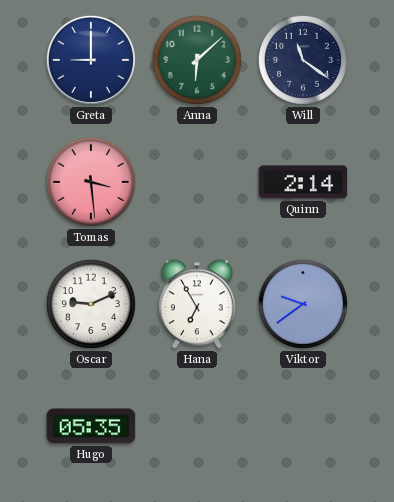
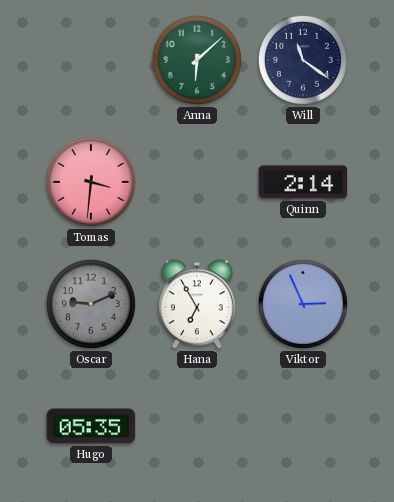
Greta: 9:00 -> none (91, 60)
Tomas: 3:29 -> 3:31 (91, 182)
Oscar dial: white -> grey (91, 304)
Viktor: 9:39 -> 2:56 (303, 304)
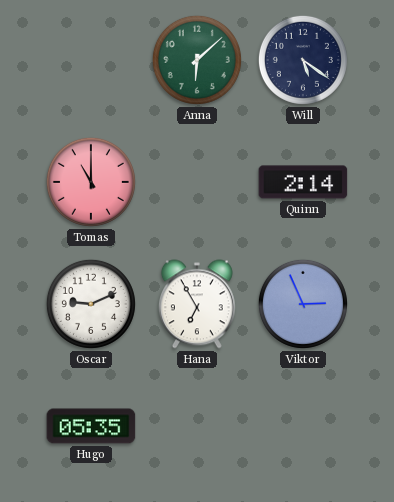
Will: 11:21 -> 5:21 (303, 60)
Tomas: 3:31 -> 11:00 (91, 182)
Oscar dial: grey -> white (91, 304)
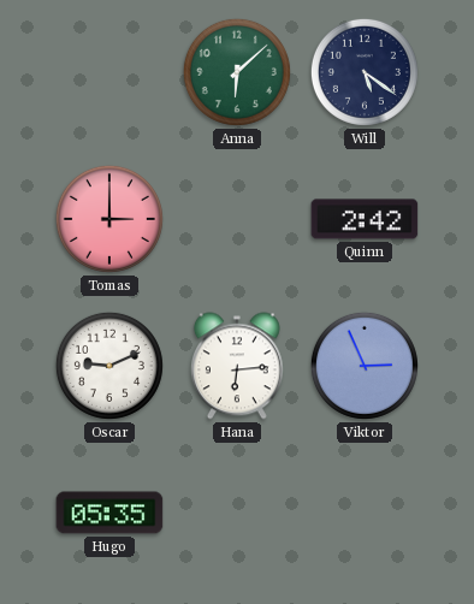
Tomas: 11:00 -> 3:00 (109, 219)
Quinn: 2:14 -> 2:42 (365, 219)
Hana: 6:55 -> 6:14 (237, 366)
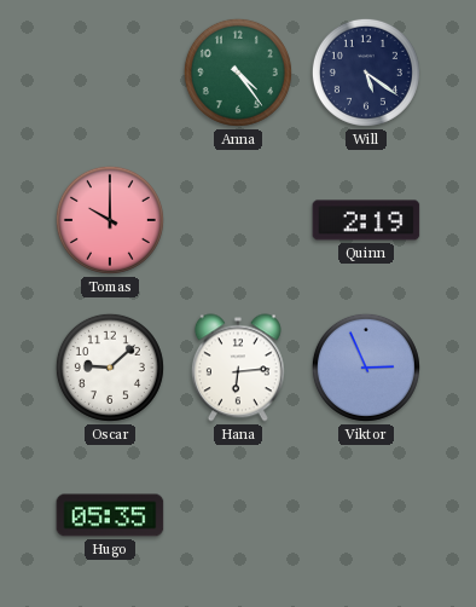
Anna: 6:08 -> 4:24 (238, 73)
Tomas: 3:00 -> 10:00 (110, 220)
Quinn: 2:42 -> 2:19 (366, 220)
Oscar: 9:11 -> 9:08 (110, 368)
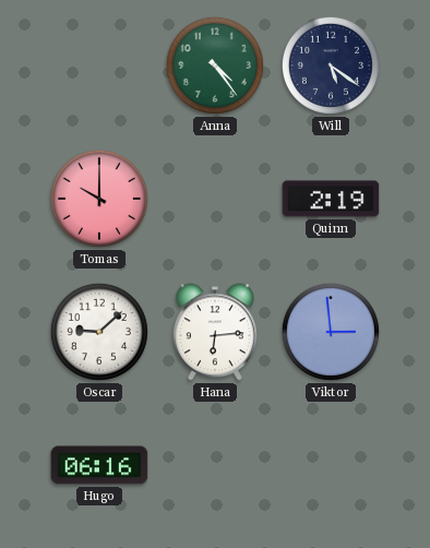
Viktor: 2:56 -> 2:59 (331, 332)
Hugo: 05:35 -> 06:16 (99, 465)
